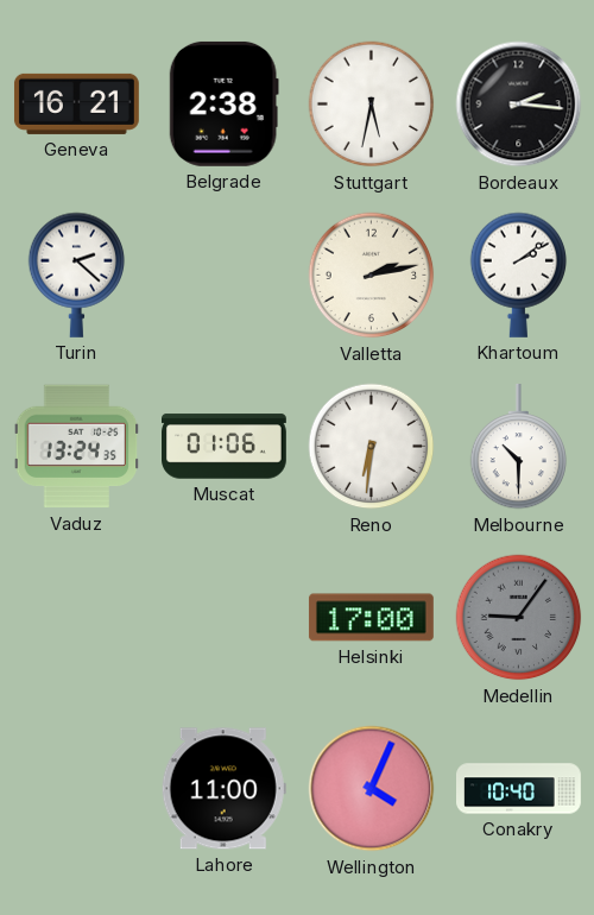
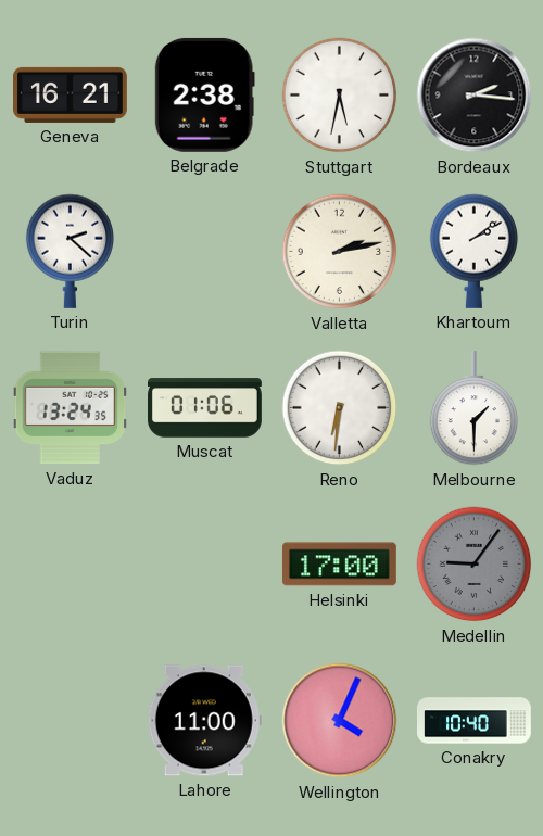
Melbourne: 10:30 -> 1:30 (475, 408)
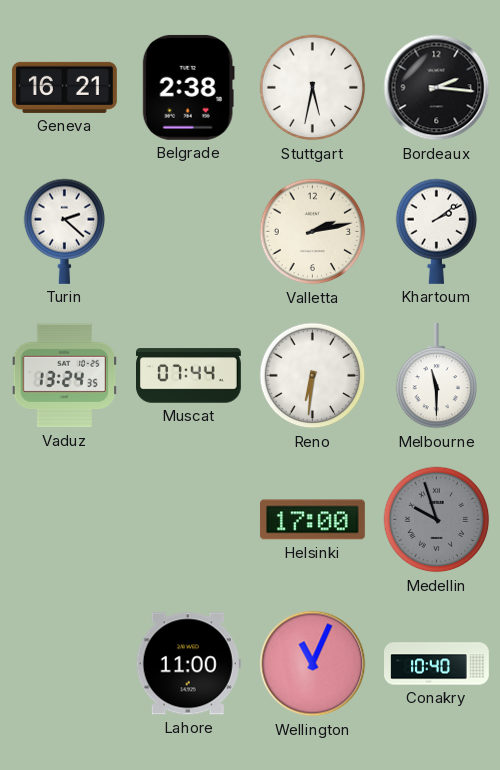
Muscat: 01:06 -> 07:44 (189, 376)
Melbourne: 1:30 -> 11:30 (437, 376)
Medellin: 9:06 -> 9:57 (437, 520)
Wellington: 4:04 -> 11:04 (313, 664)
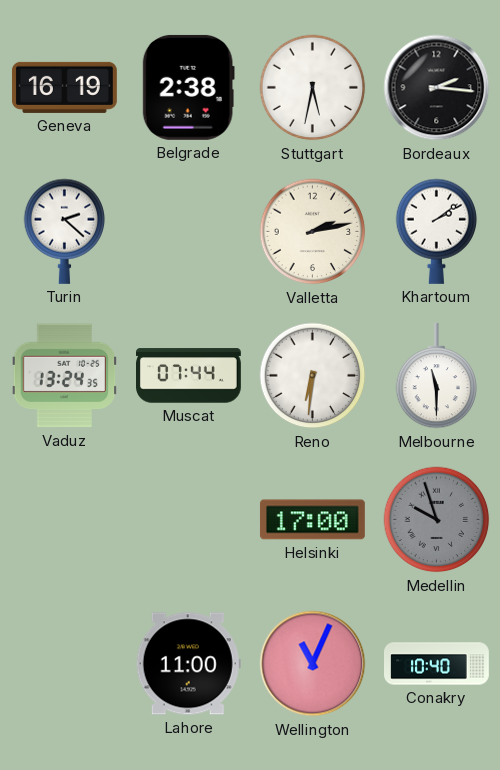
Geneva: 16:21 -> 16:19 (64, 87)
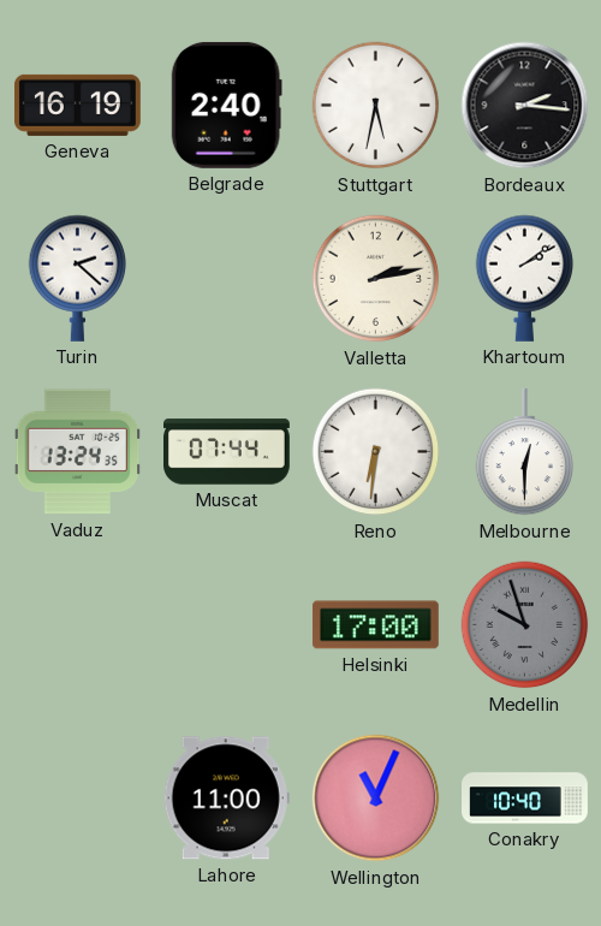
Belgrade: 2:38 -> 2:40 (226, 105)
Melbourne: 11:30 -> 12:30 (525, 452)
